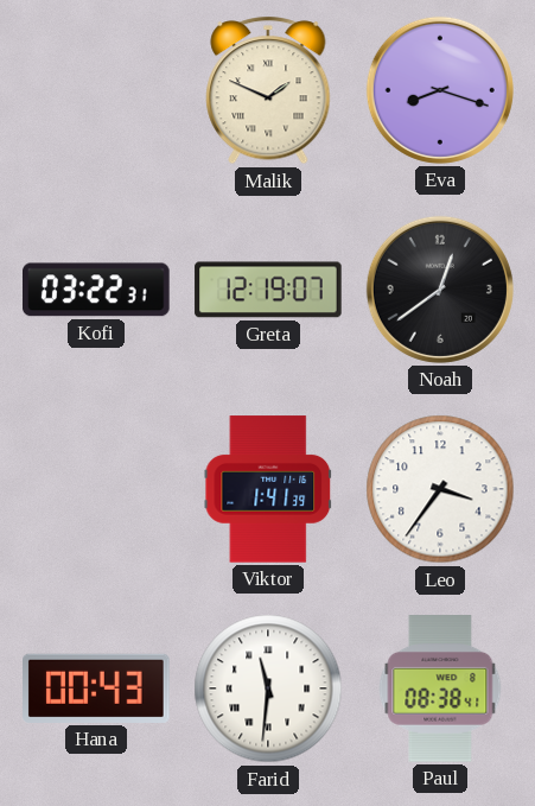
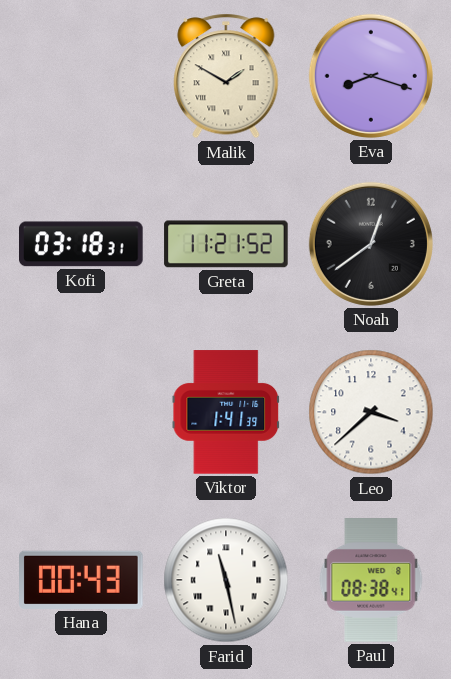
Malik: 1:49 -> 1:50 (226, 76)
Kofi: 03:22 -> 03:18 (82, 244)
Greta: 12:19 -> 11:21 (226, 244)
Leo: 3:36 -> 3:38 (371, 412)
Farid: 11:31 -> 11:28 (226, 580)
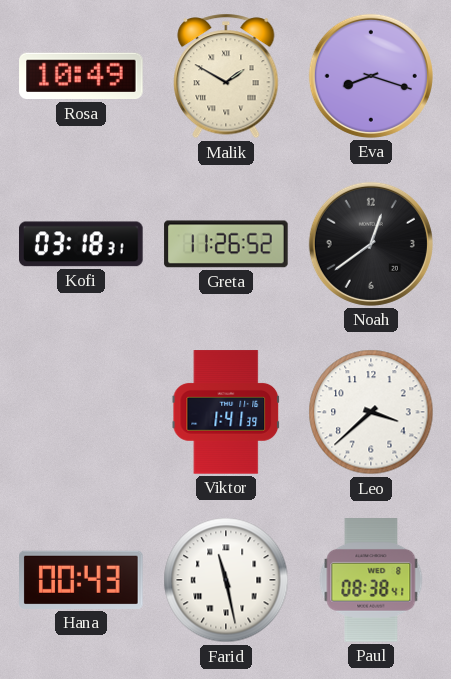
Rosa: none -> 10:49 (81, 76)
Greta: 11:21 -> 11:26 (226, 244)
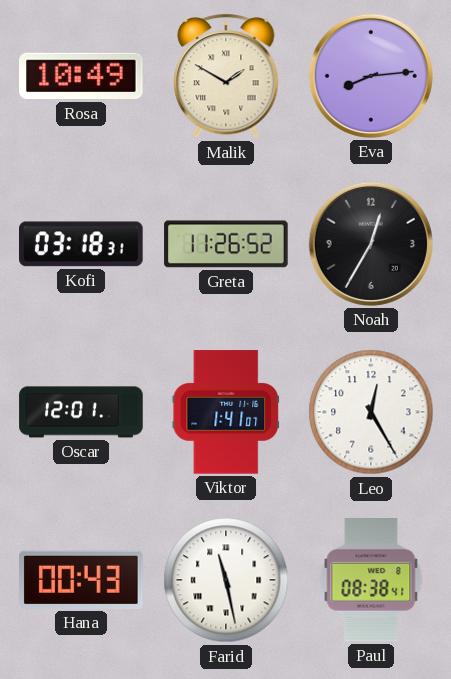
Eva: 8:18 -> 8:14 (371, 76)
Noah: 12:39 -> 12:35 (371, 244)
Oscar: none -> 12:01 (81, 412)
Viktor: 1:41:39 -> 1:41:07 (226, 412)
Leo: 3:38 -> 12:25 (371, 412)
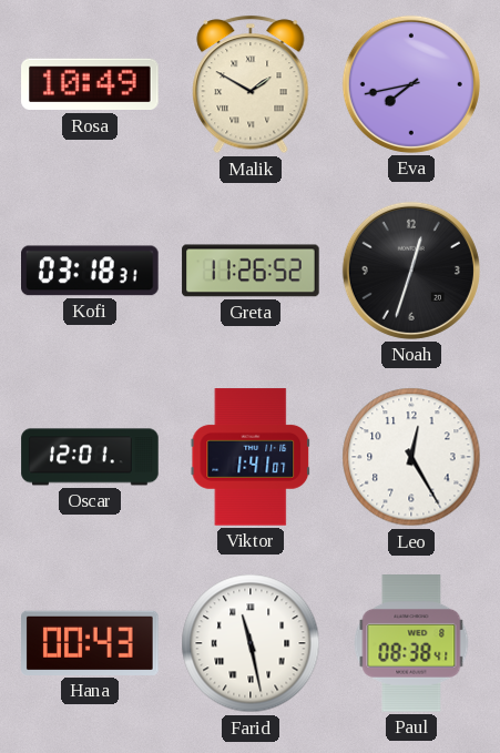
Eva: 8:14 -> 7:43 (411, 84)
Noah: 12:35 -> 12:33 (411, 271)
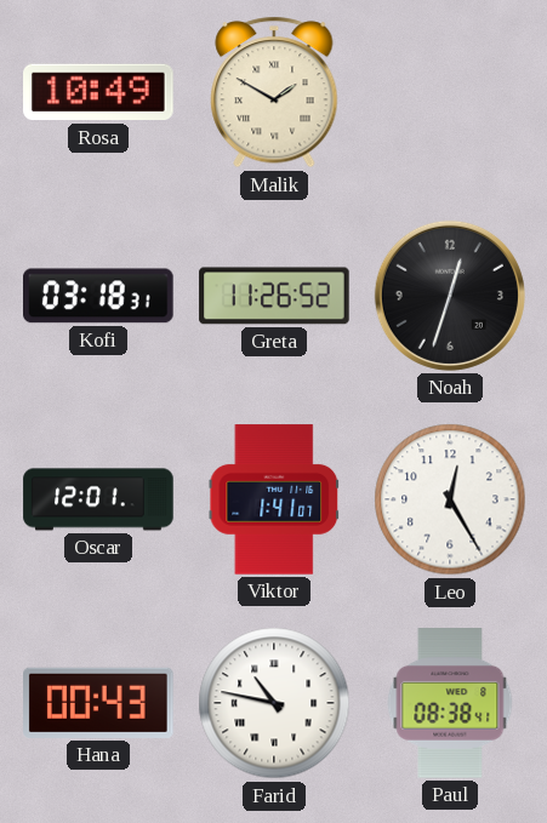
Eva: 7:43 -> none (411, 84)
Farid: 11:28 -> 10:47 (274, 703)
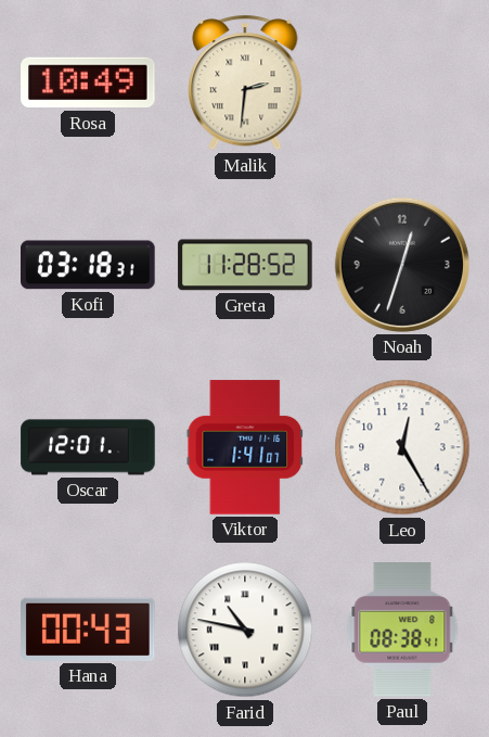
Malik: 1:50 -> 2:31 (245, 82)
Greta: 11:26 -> 11:28 (245, 265)
